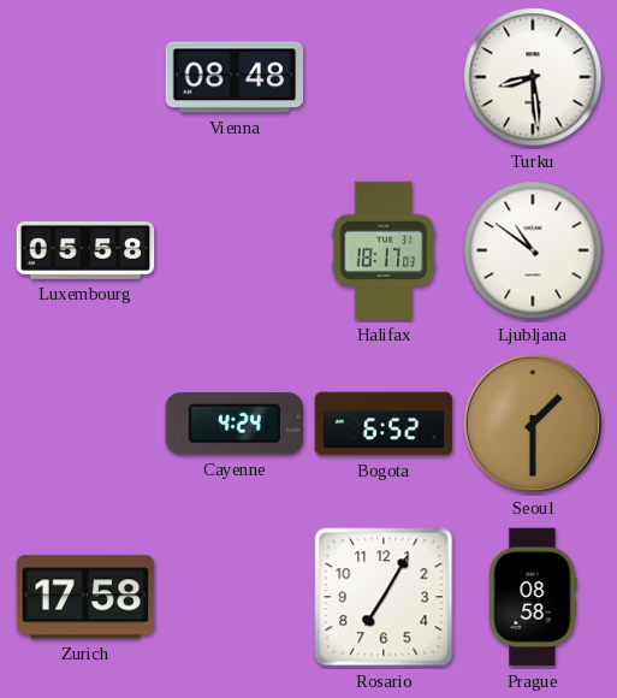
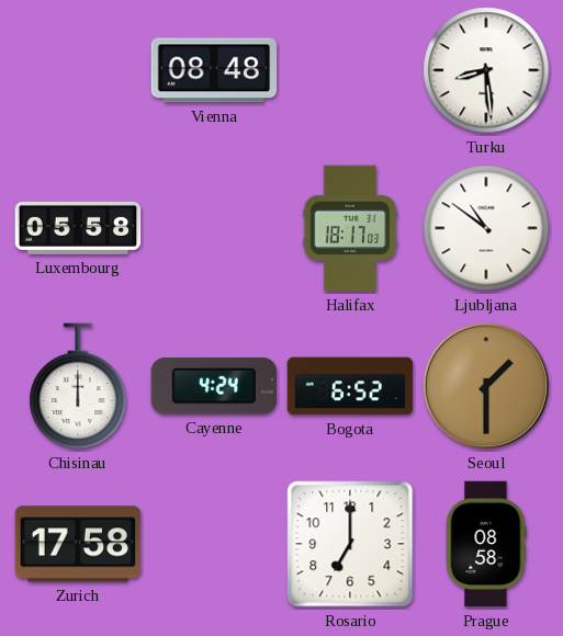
Chisinau: none -> 12:00 (78, 386)
Rosario: 7:05 -> 7:00 (350, 544)
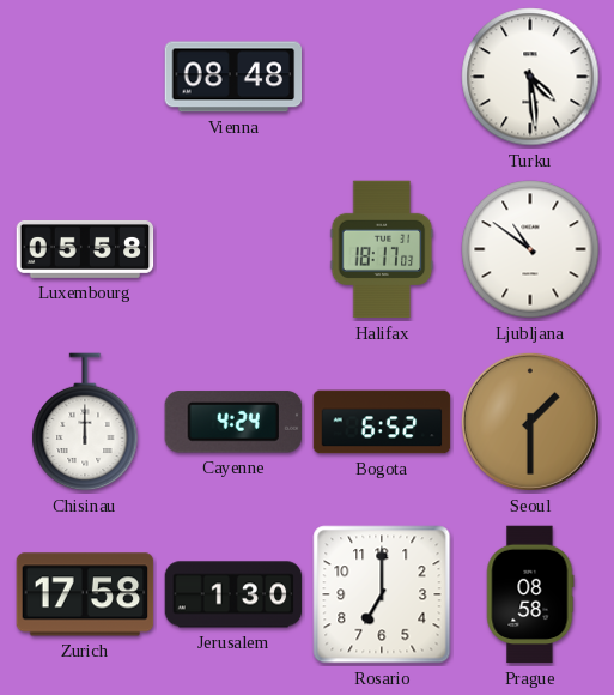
Turku: 8:29 -> 4:29 (530, 77)
Jerusalem: none -> 1:30 (233, 594)
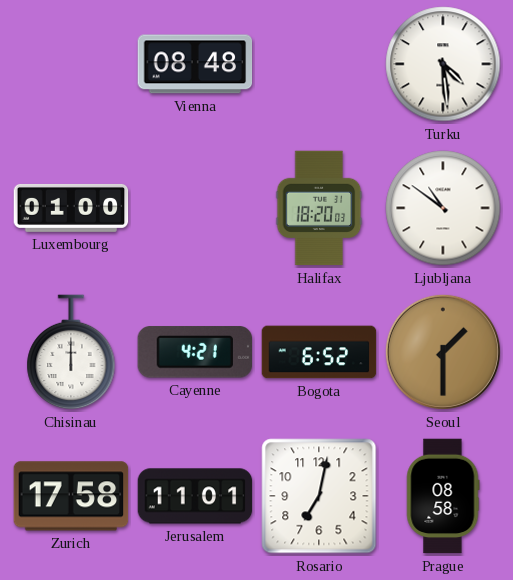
Luxembourg: 05:58 -> 01:00 (71, 208)
Halifax: 18:17 -> 18:20 (319, 208)
Cayenne: 4:24 -> 4:21 (194, 352)
Jerusalem: 1:30 -> 11:01 (195, 496)
Rosario: 7:00 -> 7:02 (319, 496)
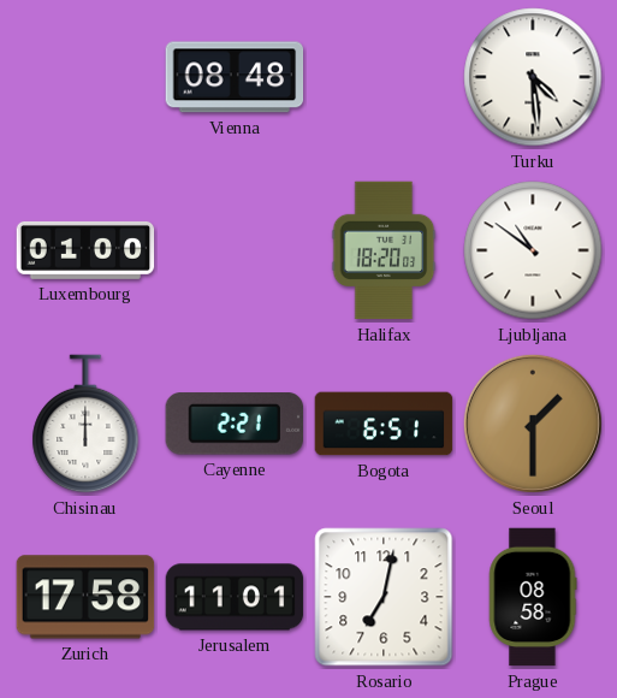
Cayenne: 4:21 -> 2:21 (233, 424)
Bogota: 6:52 -> 6:51 (384, 424)
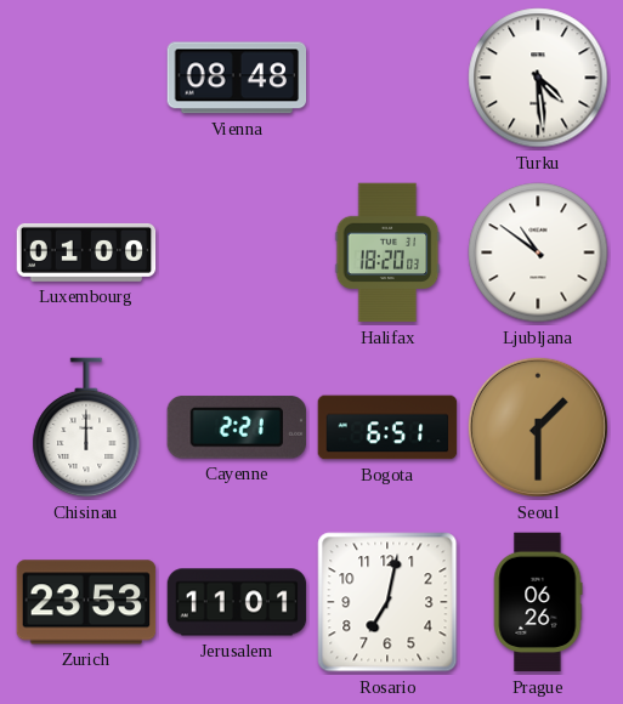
Zurich: 17:58 -> 23:53 (86, 602)
Prague: 08:58 -> 06:26 (538, 602)
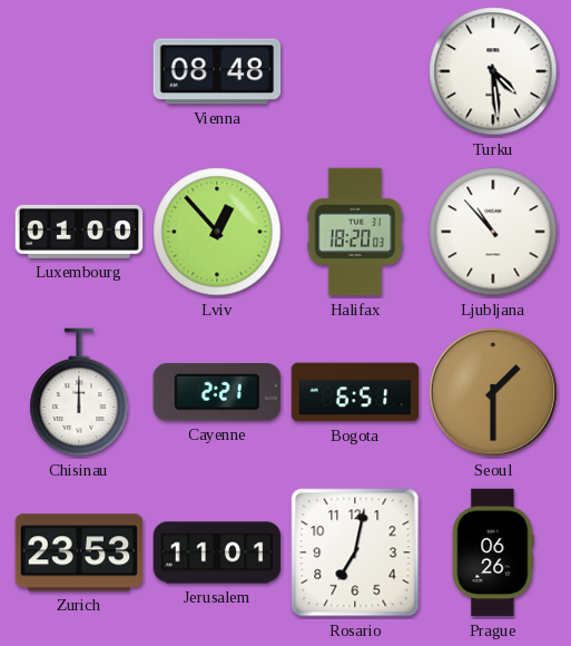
Lviv: none -> 12:53 (217, 232)
Ljubljana: 10:51 -> 10:53 (493, 232)
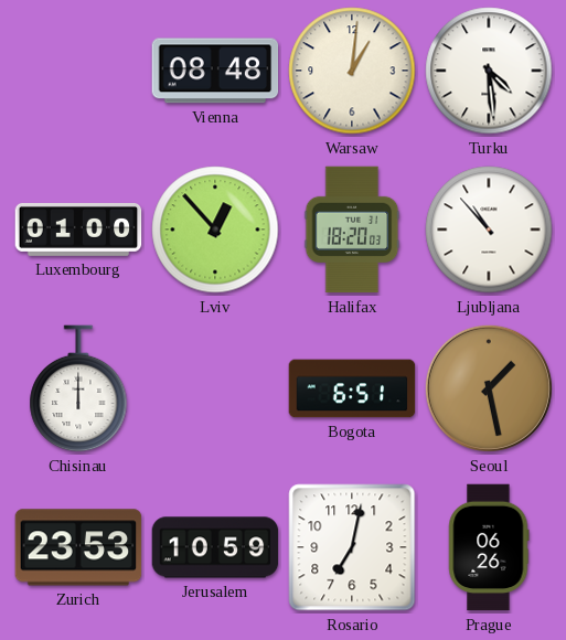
Warsaw: none -> 1:01 (352, 71)
Cayenne: 2:21 -> none (216, 392)
Seoul: 1:30 -> 1:28 (489, 388)
Jerusalem: 11:01 -> 10:59 (215, 547)
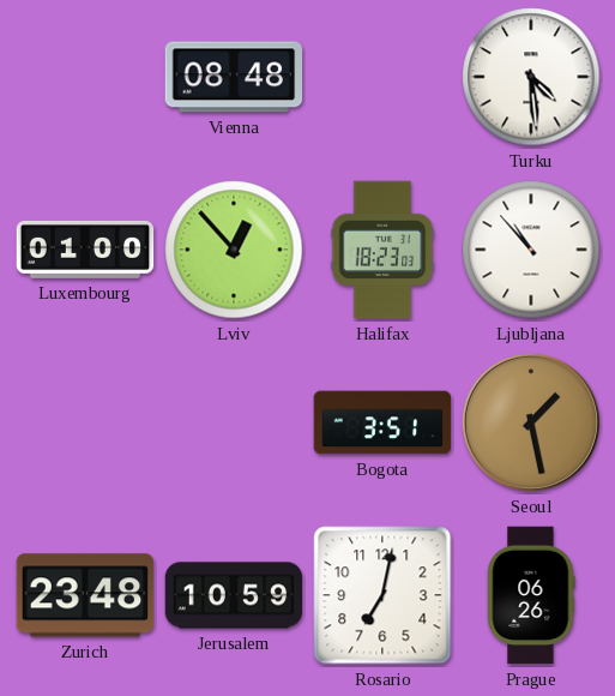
Warsaw: 1:01 -> none (352, 71)
Halifax: 18:20 -> 18:23 (382, 250)
Chisinau: 12:00 -> none (78, 388)
Bogota: 6:51 -> 3:51 (382, 422)
Zurich: 23:53 -> 23:48 (85, 595)
